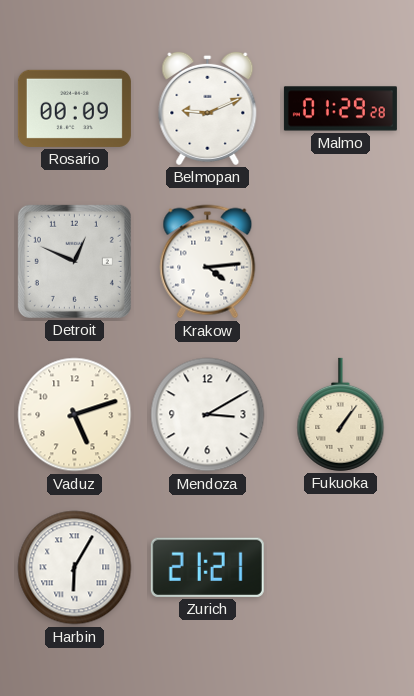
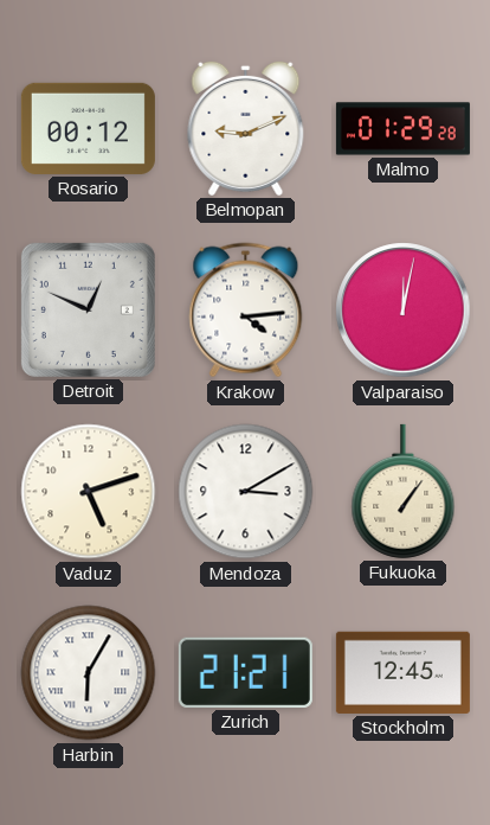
Rosario: 00:09 -> 00:12 (88, 128)
Valparaiso: none -> 12:02 (404, 311)
Stockholm: none -> 12:45 (402, 672)
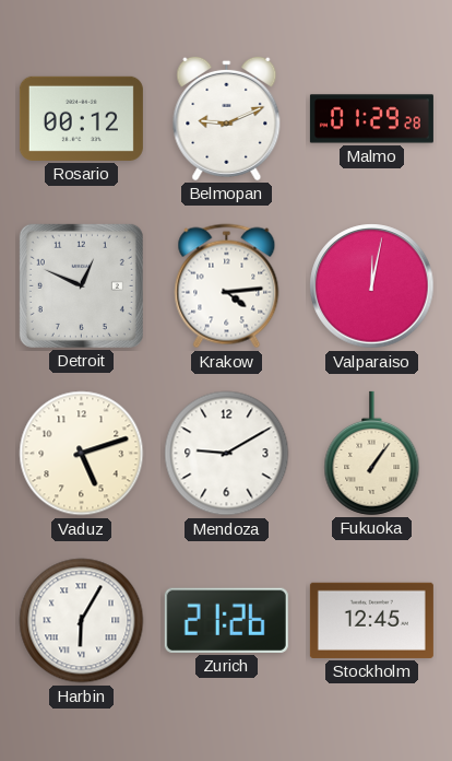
Mendoza: 3:10 -> 9:10 (227, 454)
Zurich: 21:21 -> 21:26 (226, 620)
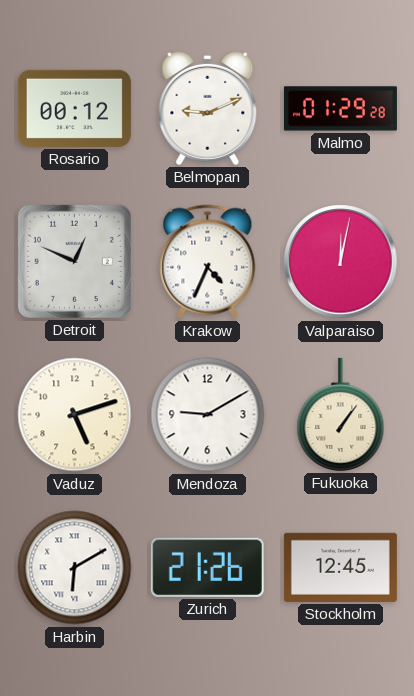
Krakow: 4:14 -> 4:34 (208, 262)
Harbin: 6:05 -> 6:10 (75, 568)
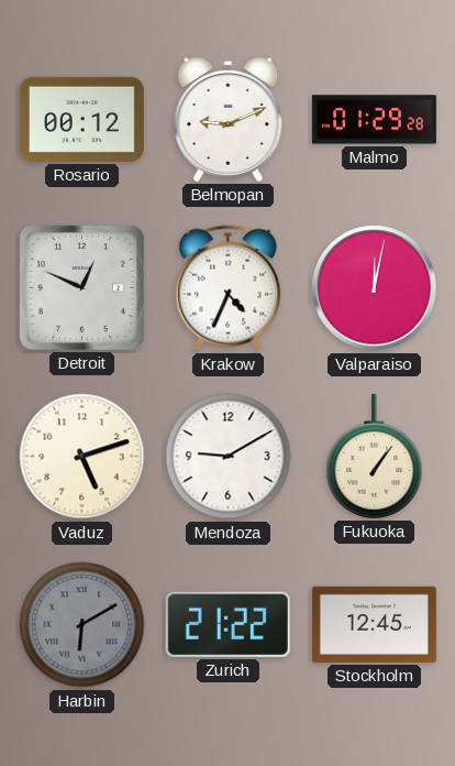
Harbin dial: white -> grey (82, 625)
Zurich: 21:26 -> 21:22 (227, 624)
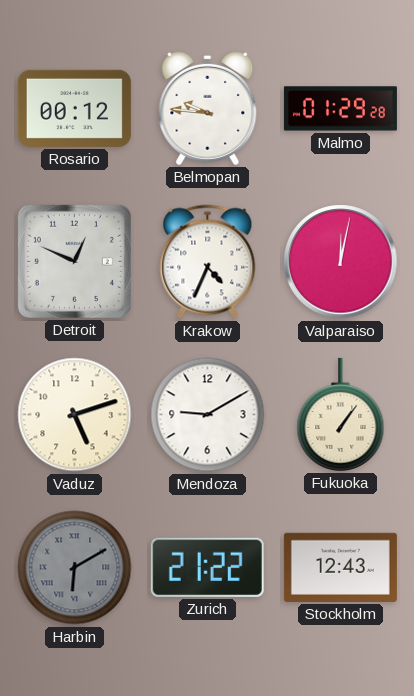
Belmopan: 9:11 -> 9:46 (208, 108)
Stockholm: 12:45 -> 12:43 (340, 567)
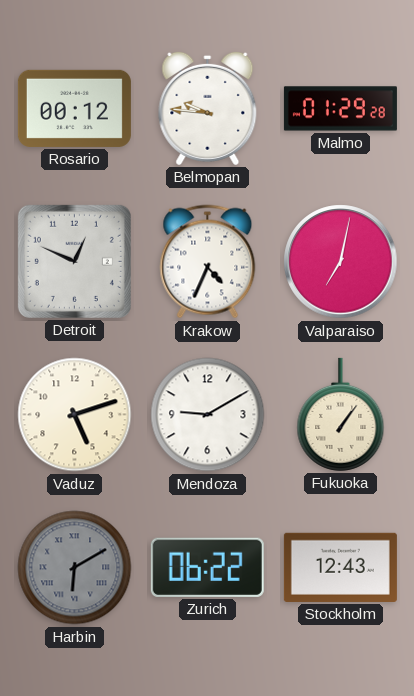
Valparaiso: 12:02 -> 7:02 (341, 262)
Zurich: 21:22 -> 06:22 (207, 567)
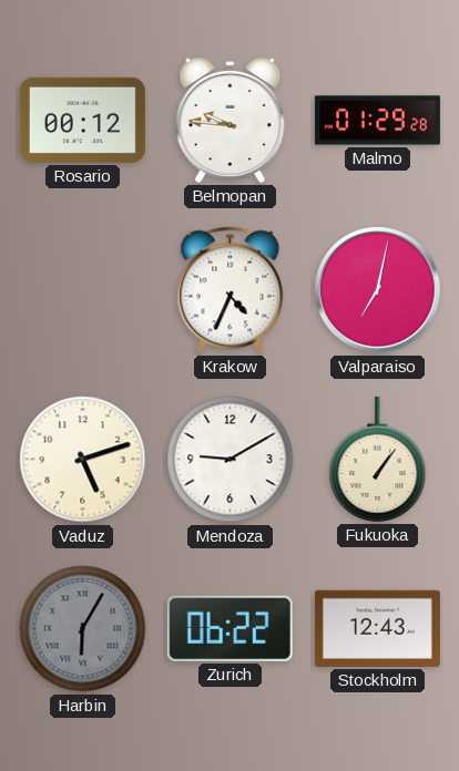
Detroit: 12:49 -> none (74, 261)
Harbin: 6:10 -> 6:05 (83, 629)
